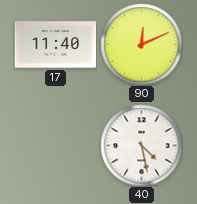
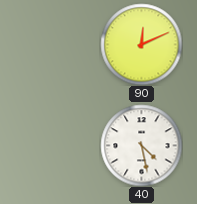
17: 11:40 -> none (55, 45)
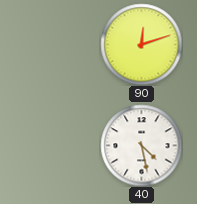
90: 12:11 -> 12:12 (141, 44)
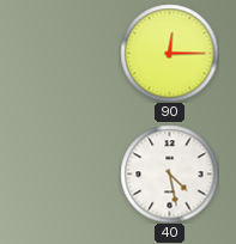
90: 12:12 -> 12:15 (169, 53)
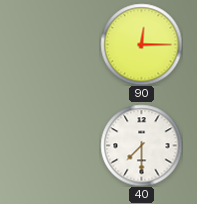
40: 4:28 -> 7:30 (141, 145)
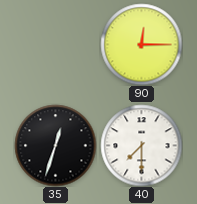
35: none -> 12:33 (55, 145)
